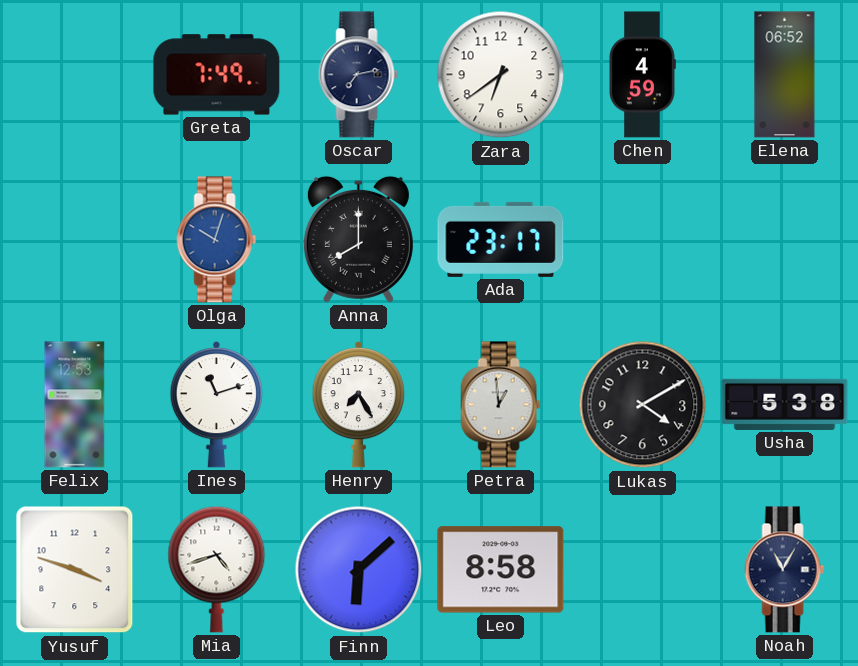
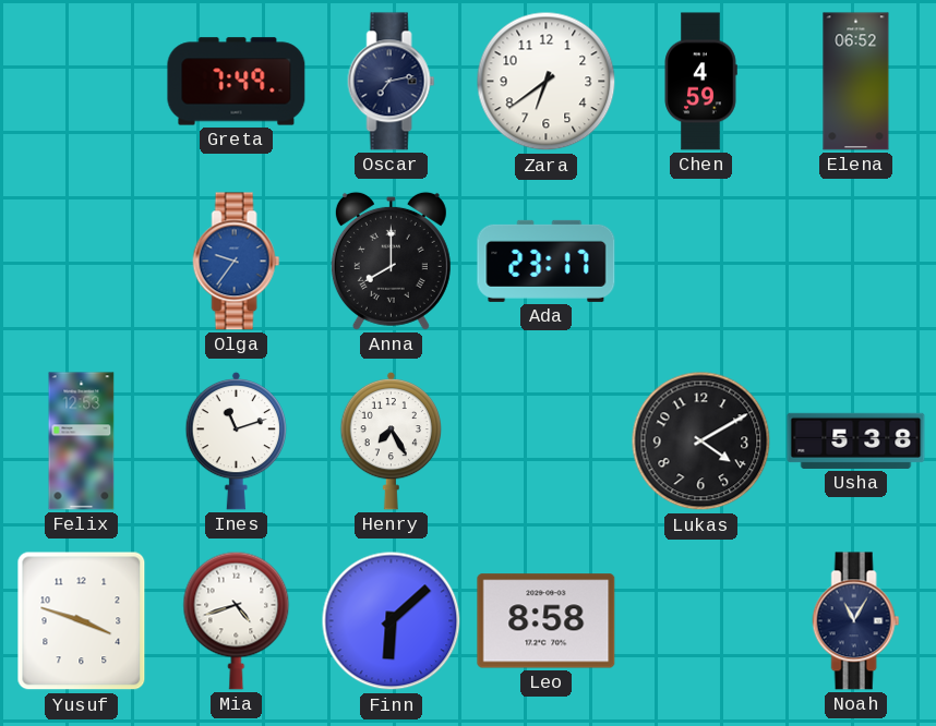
Olga: 10:03 -> 9:36 (237, 262)
Petra: 12:59 -> none (501, 405)
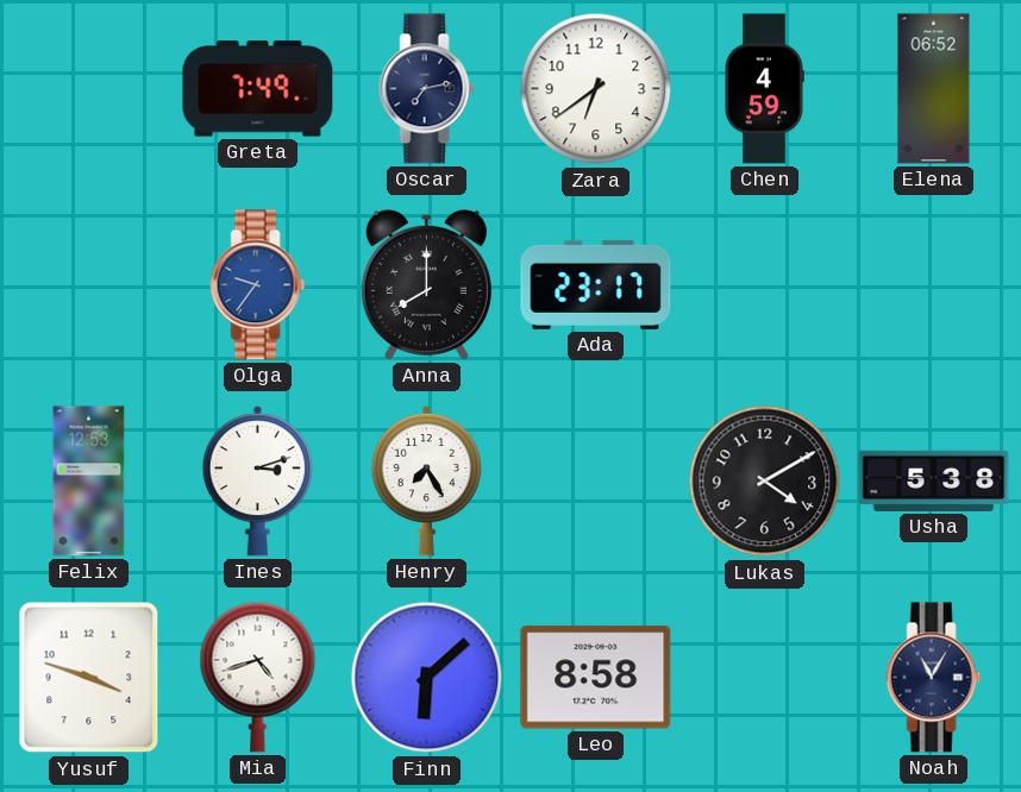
Ines: 11:12 -> 3:12 (258, 480)
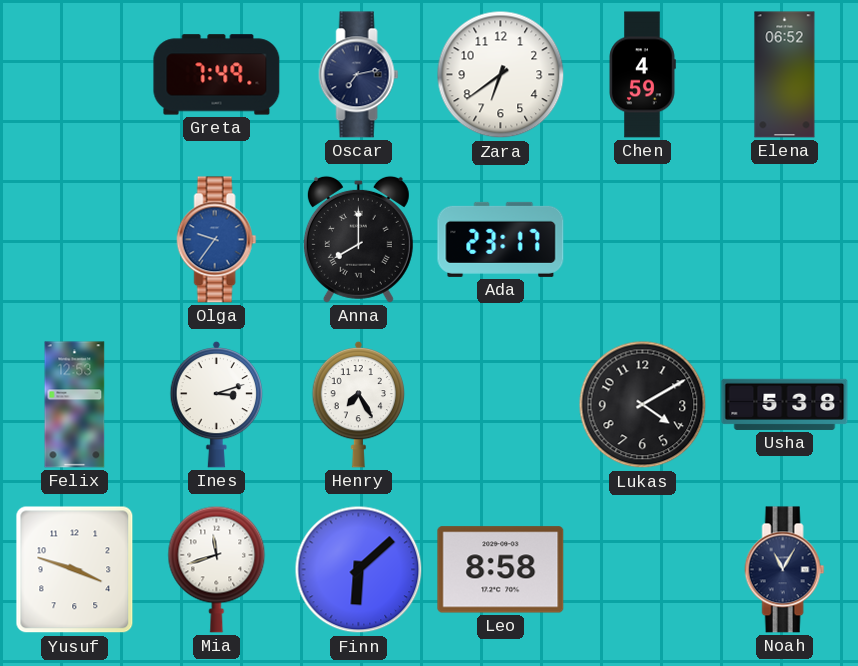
Mia: 4:42 -> 11:42 (217, 569)
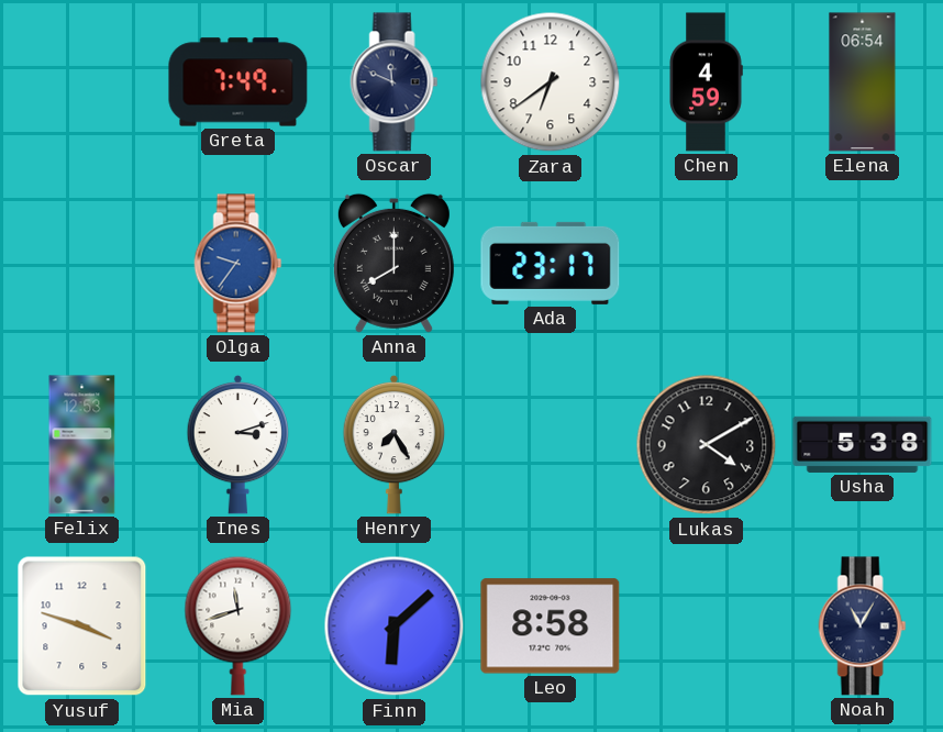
Oscar: 7:13 -> 11:49 (395, 82)
Elena: 06:52 -> 06:54 (863, 82)
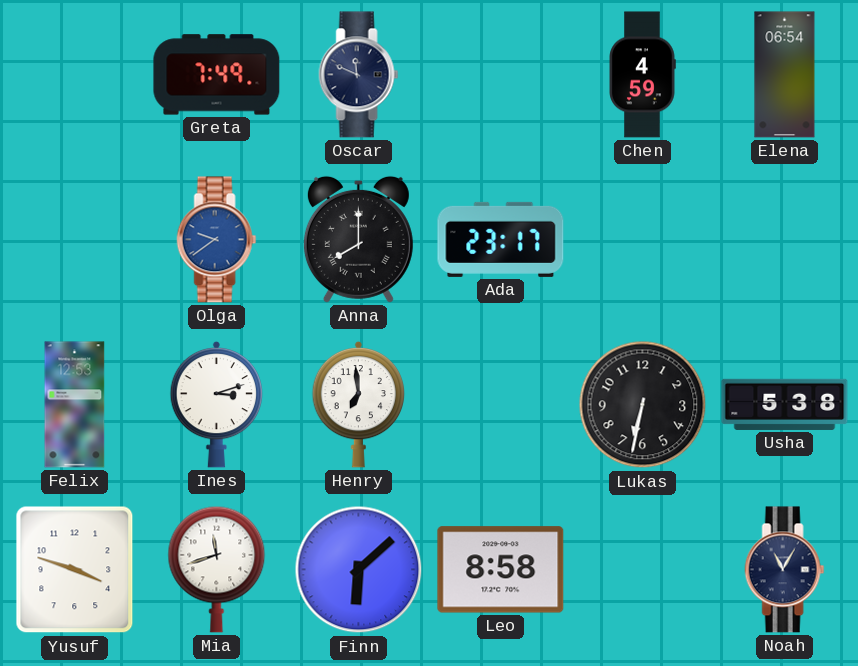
Zara: 6:39 -> none (551, 82)
Olga: 9:36 -> 9:39 (217, 240)
Henry: 7:25 -> 6:59 (359, 404)
Lukas: 4:10 -> 6:32 (643, 405)
